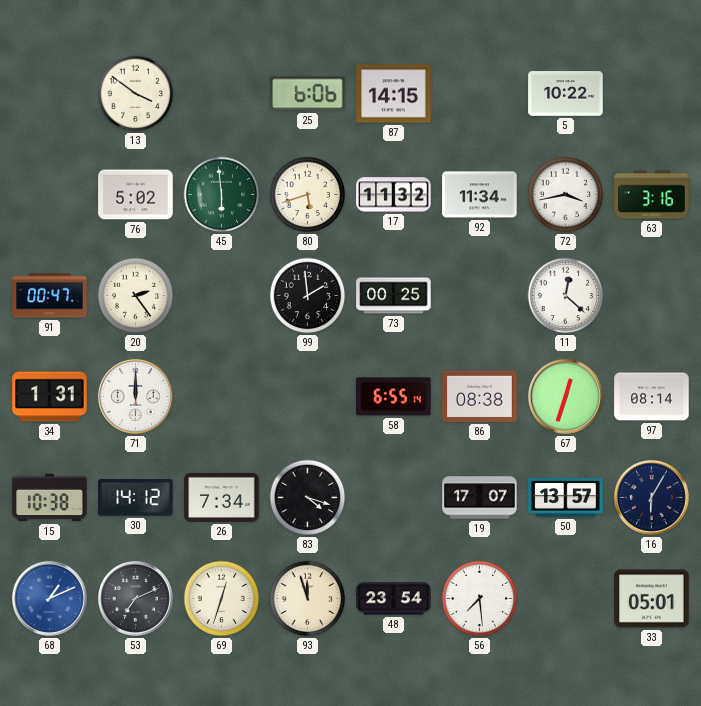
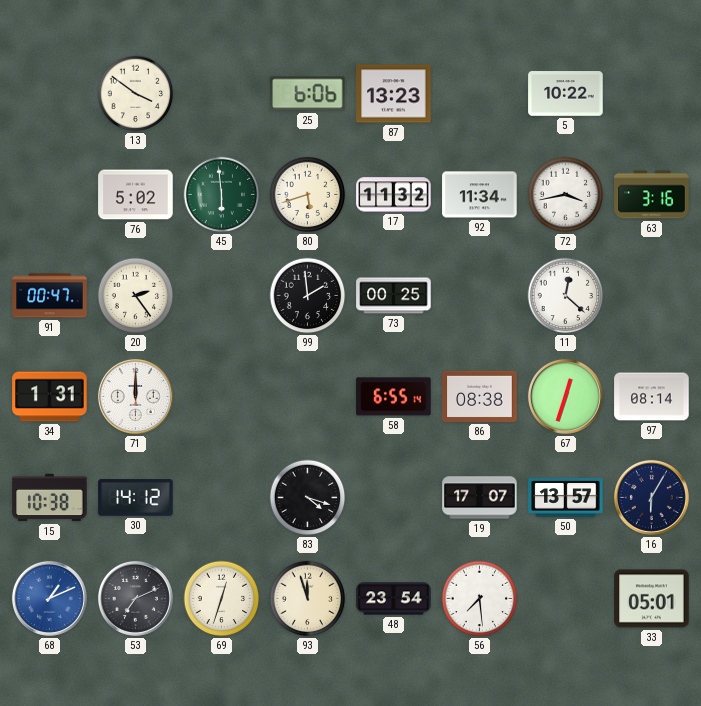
87: 14:15 -> 13:23 (394, 94)
26: 7:34 -> none (222, 497)
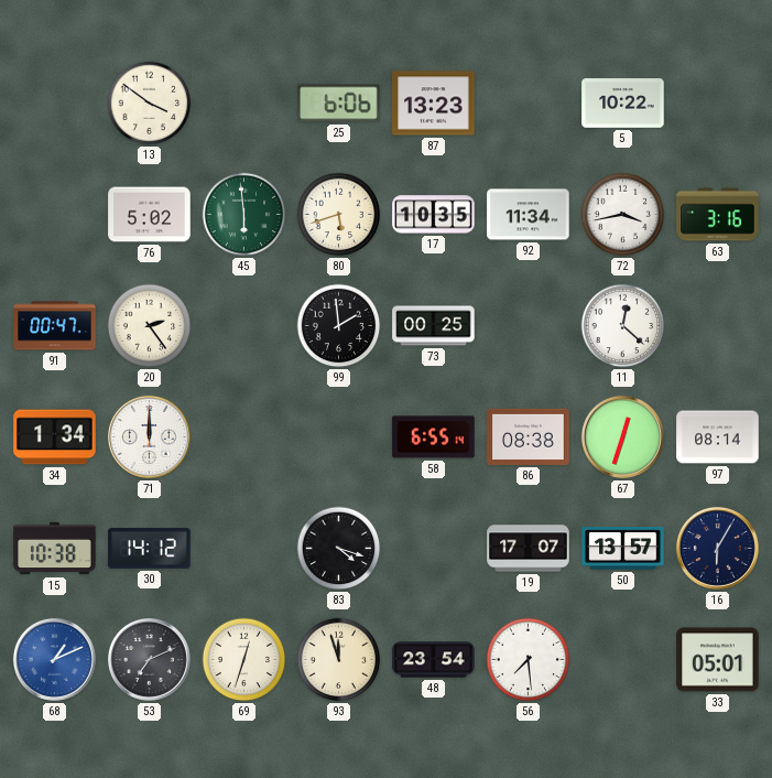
17: 11:32 -> 10:35 (434, 215)
34: 1:31 -> 1:34 (55, 437)
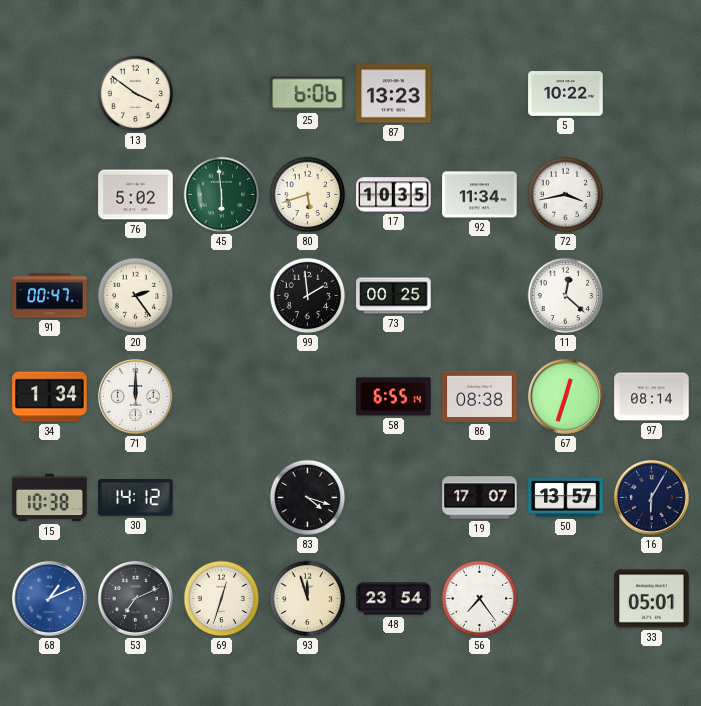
63: 3:16 -> none (718, 215)
56: 7:29 -> 7:24 (480, 599)
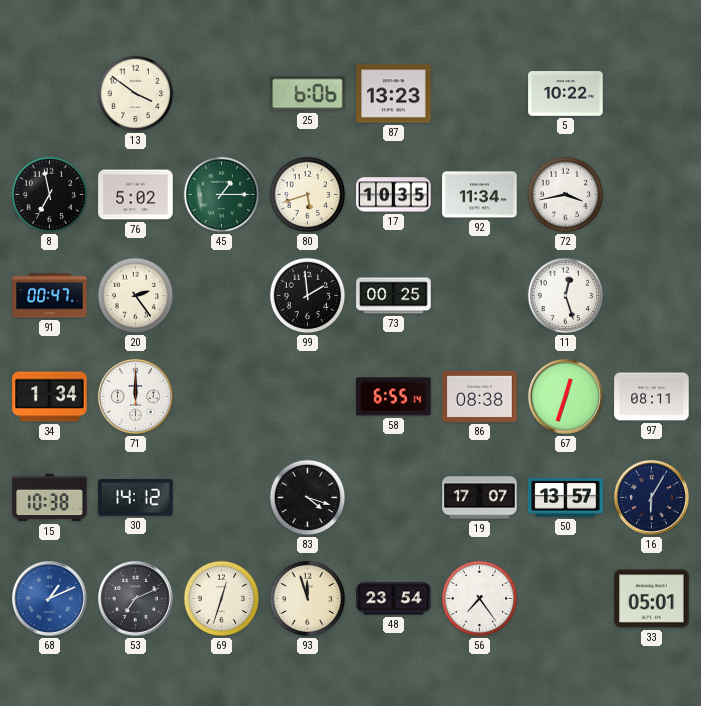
8: none -> 6:58 (50, 195)
45: 5:59 -> 1:15 (222, 195)
11: 12:22 -> 12:27 (566, 296)
97: 08:14 -> 08:11 (652, 397)
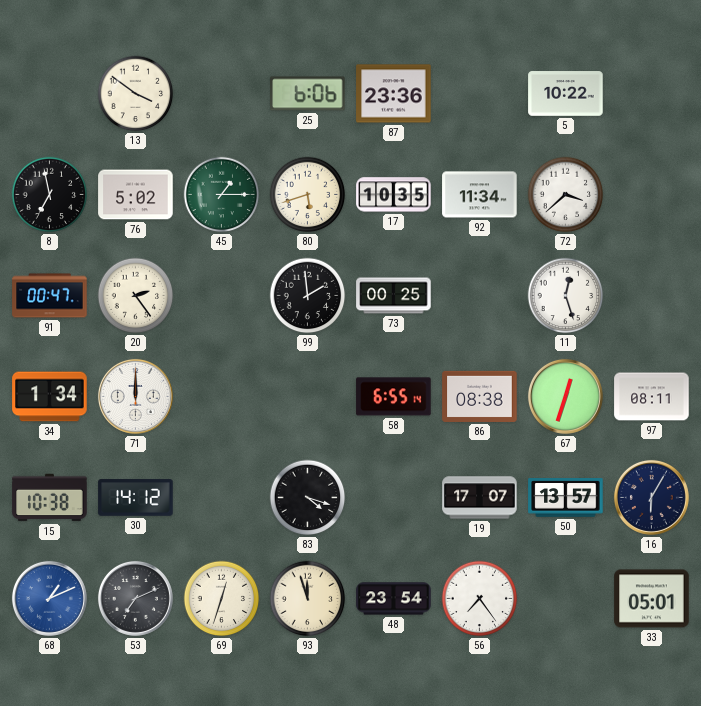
87: 13:23 -> 23:36 (394, 94)
72: 3:43 -> 3:38 (566, 195)
